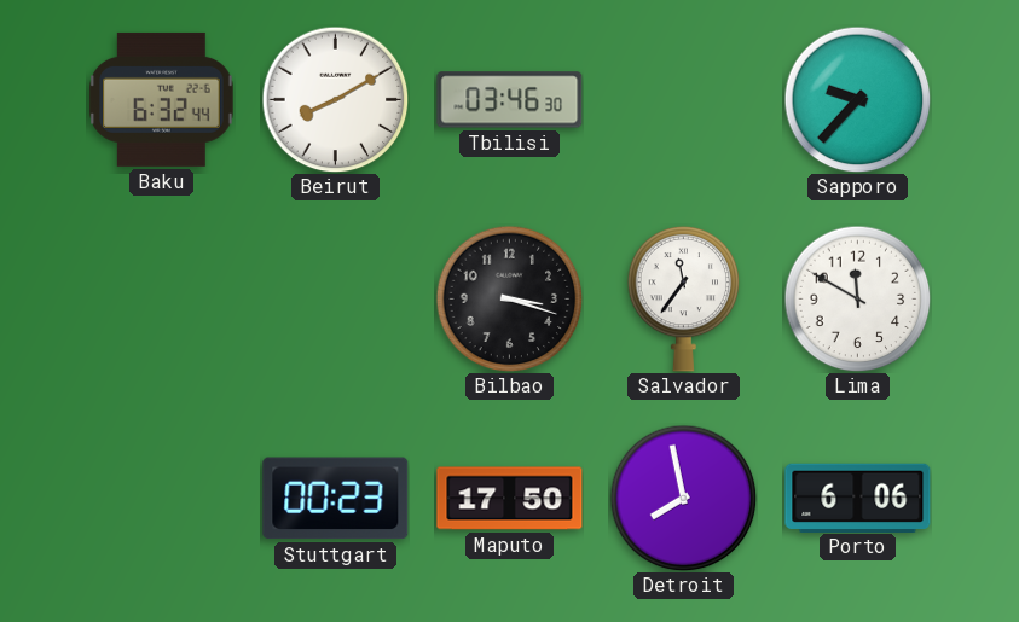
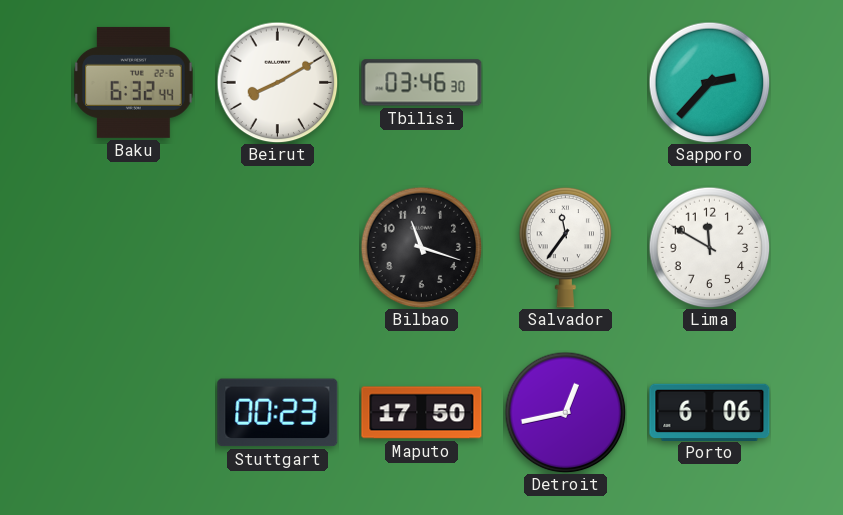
Sapporo: 9:37 -> 2:37 (709, 82)
Bilbao: 3:18 -> 11:18 (421, 247)
Detroit: 7:58 -> 12:43 (565, 412)
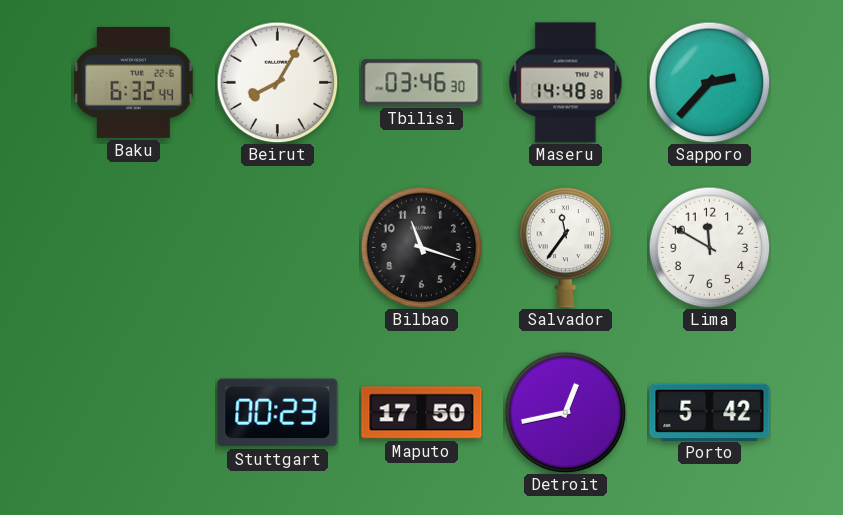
Beirut: 8:10 -> 8:05 (277, 82)
Maseru: none -> 14:48 (566, 83)
Porto: 6:06 -> 5:42 (710, 412)
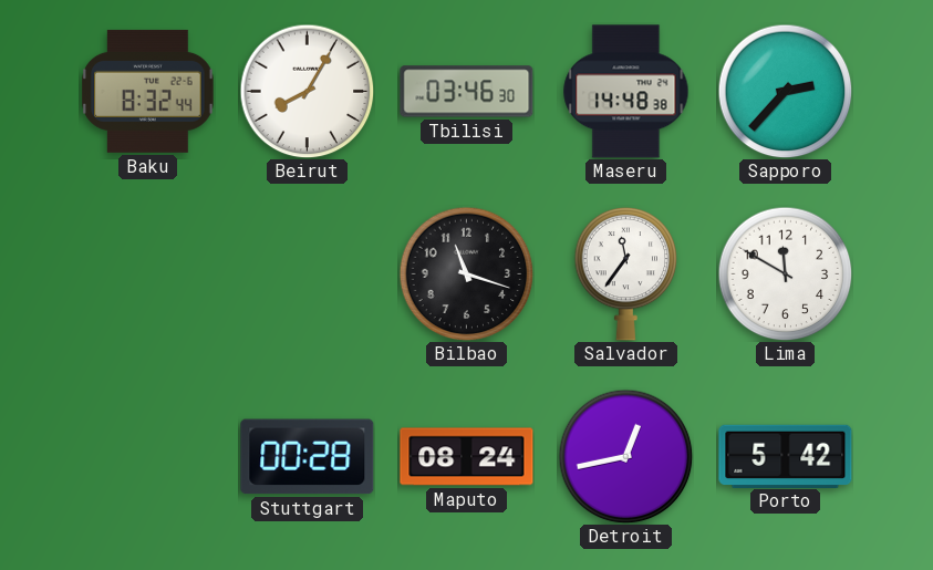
Baku: 6:32 -> 8:32 (148, 91)
Stuttgart: 00:23 -> 00:28 (308, 457)
Maputo: 17:50 -> 08:24 (467, 457)
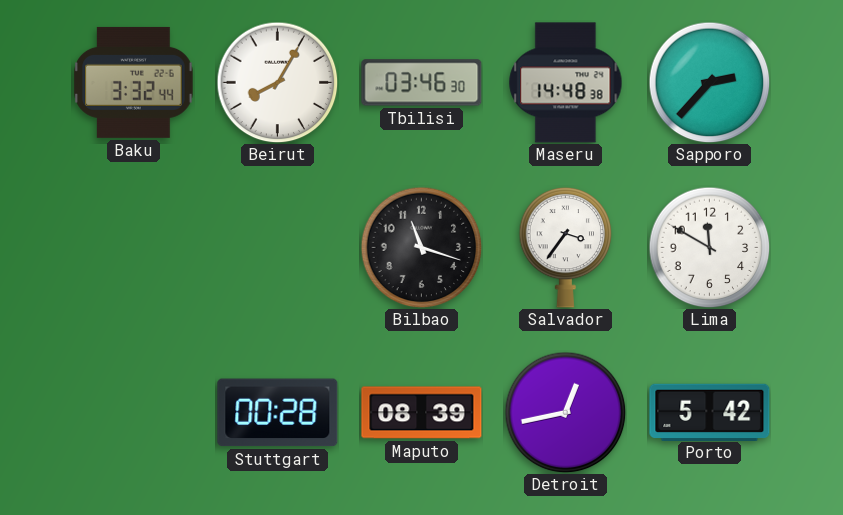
Baku: 8:32 -> 3:32 (134, 82)
Salvador: 11:36 -> 3:36 (566, 247)
Maputo: 08:24 -> 08:39 (422, 413)
